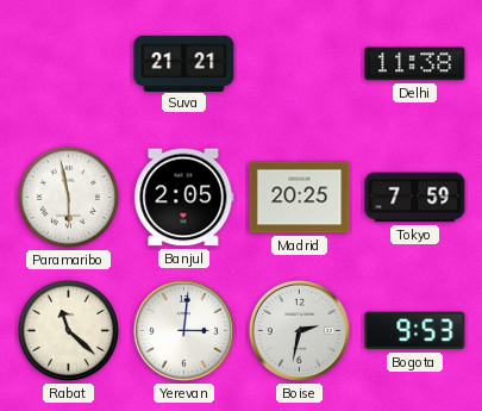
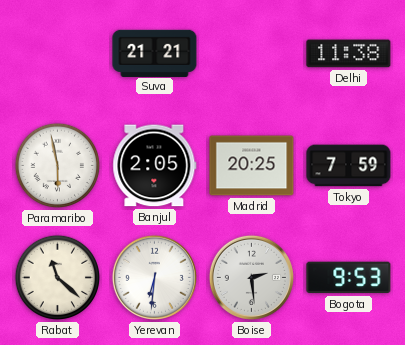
Yerevan: 3:01 -> 6:31 (154, 277)
Boise: 2:32 -> 2:29 (251, 277)
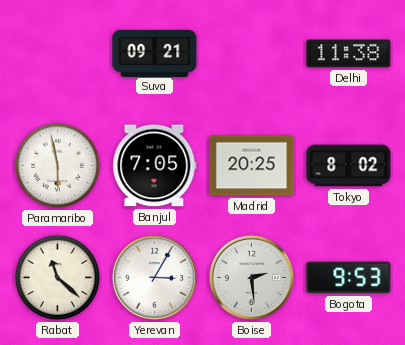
Suva: 21:21 -> 09:21 (155, 53)
Banjul: 2:05 -> 7:05 (155, 166)
Tokyo: 7:59 -> 8:02 (349, 166)
Yerevan: 6:31 -> 3:05 (154, 277)
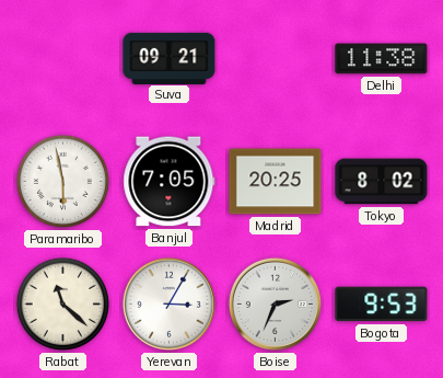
Boise: 2:29 -> 2:34 (275, 303)
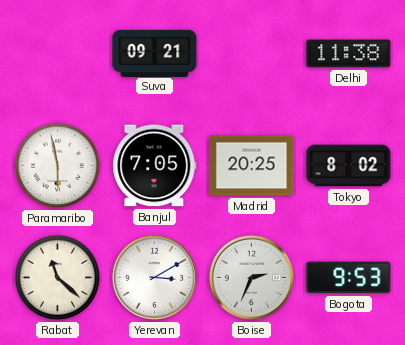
Yerevan: 3:05 -> 3:10 (154, 277)
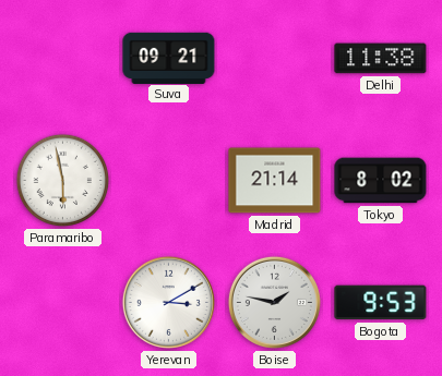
Banjul: 7:05 -> none (155, 166)
Madrid: 20:25 -> 21:14 (275, 181)
Rabat: 11:22 -> none (58, 278)
Boise: 2:34 -> 1:47 (274, 302)
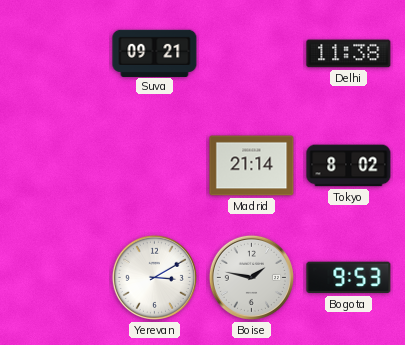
Paramaribo: 5:58 -> none (63, 181)
